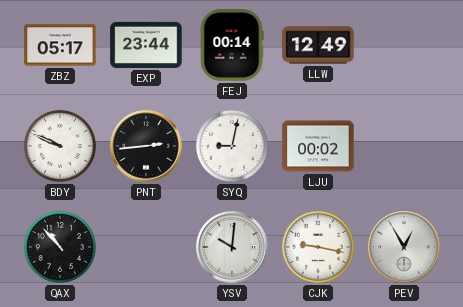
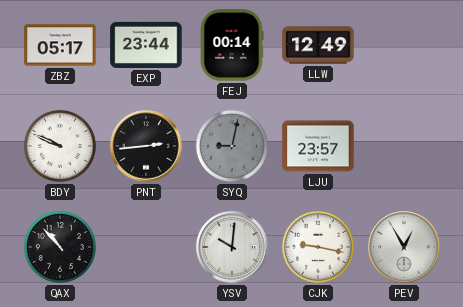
SYQ dial: white -> grey (232, 146)
LJU: 00:02 -> 23:57 (318, 146)
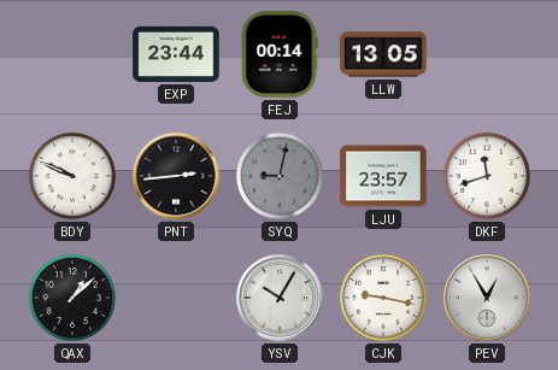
ZBZ: 05:17 -> none (60, 45)
LLW: 12:49 -> 13:05 (383, 54)
DKF: none -> 11:42 (487, 176)
QAX: 10:53 -> 1:08 (72, 298)
YSV: 10:01 -> 10:05 (280, 298)
